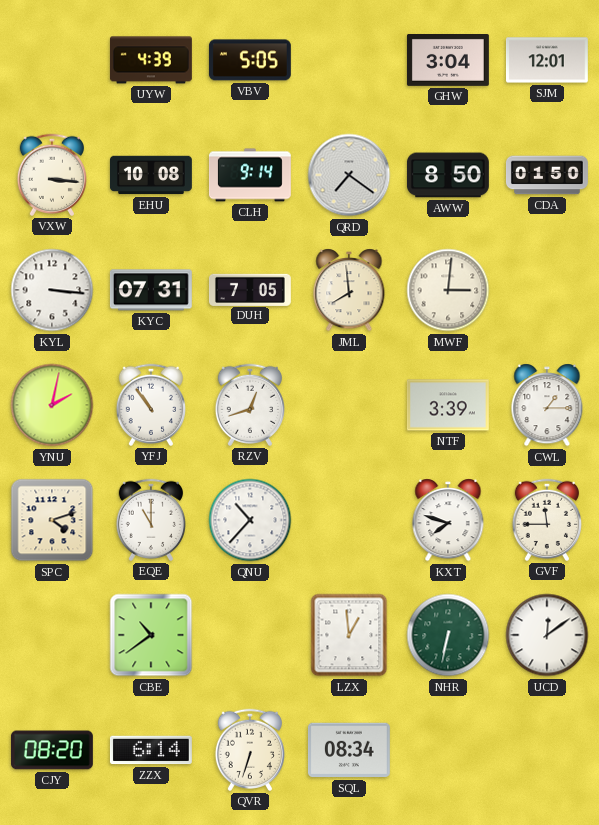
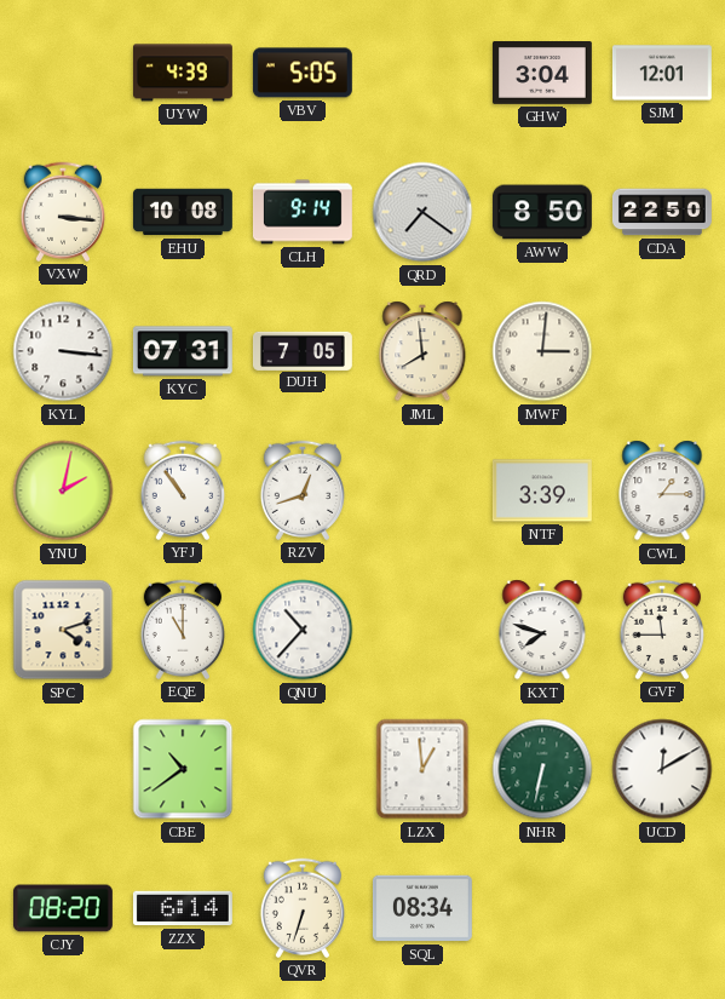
CDA: 01:50 -> 22:50 (662, 212)
UCD: 12:09 -> 12:10 (662, 769)
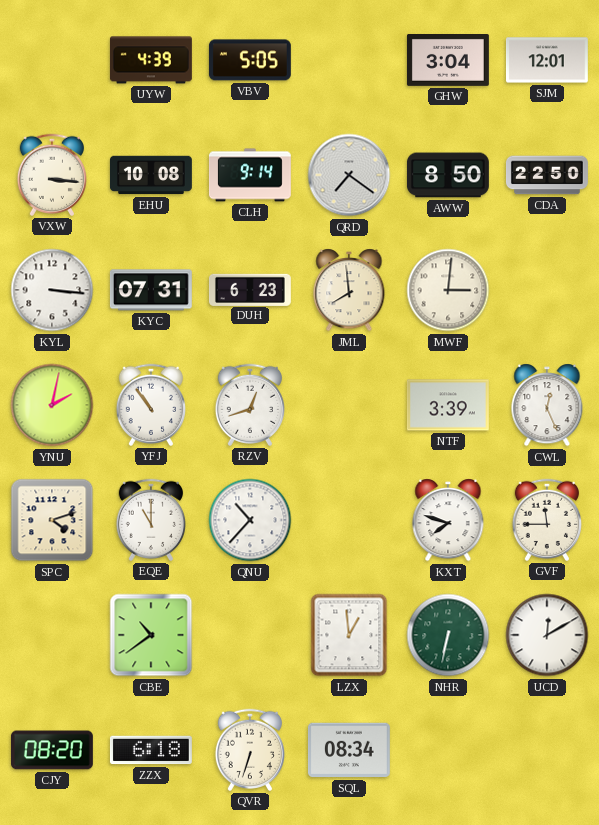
DUH: 7:05 -> 6:23 (250, 289)
CWL: 1:15 -> 12:26 (547, 405)
ZZX: 6:14 -> 6:18 (151, 750)
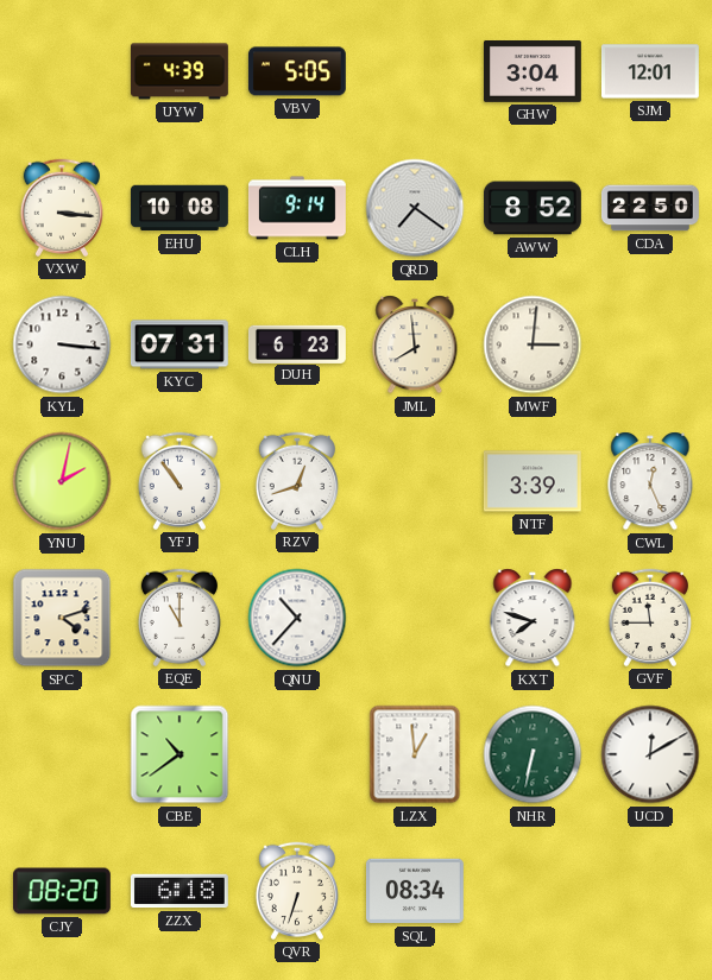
AWW: 8:50 -> 8:52 (533, 208)
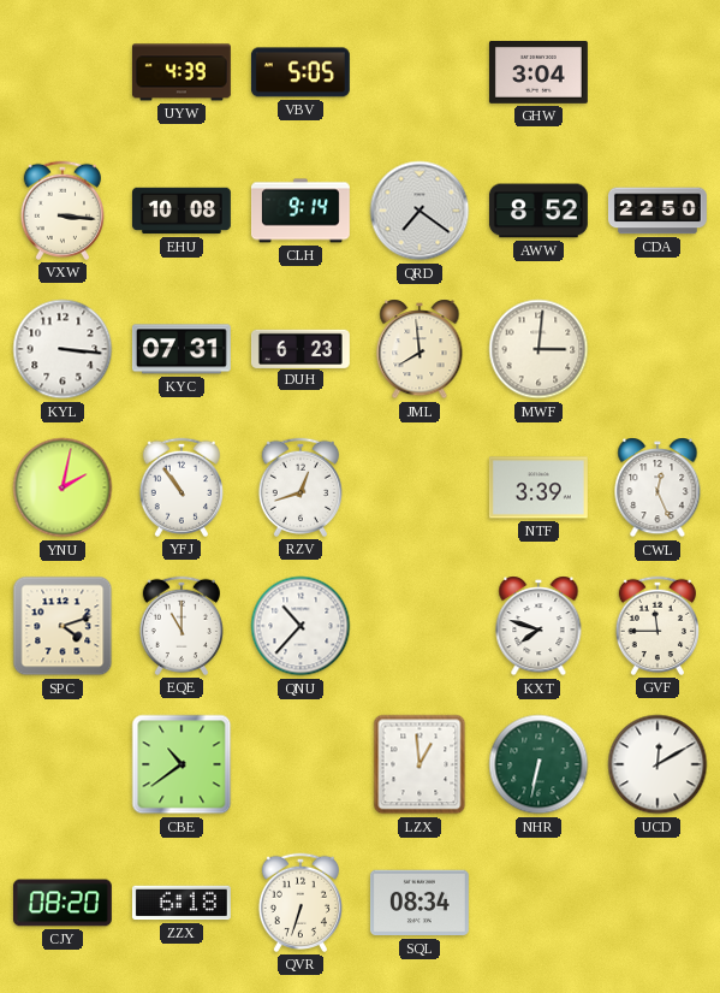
SJM: 12:01 -> none (650, 71)
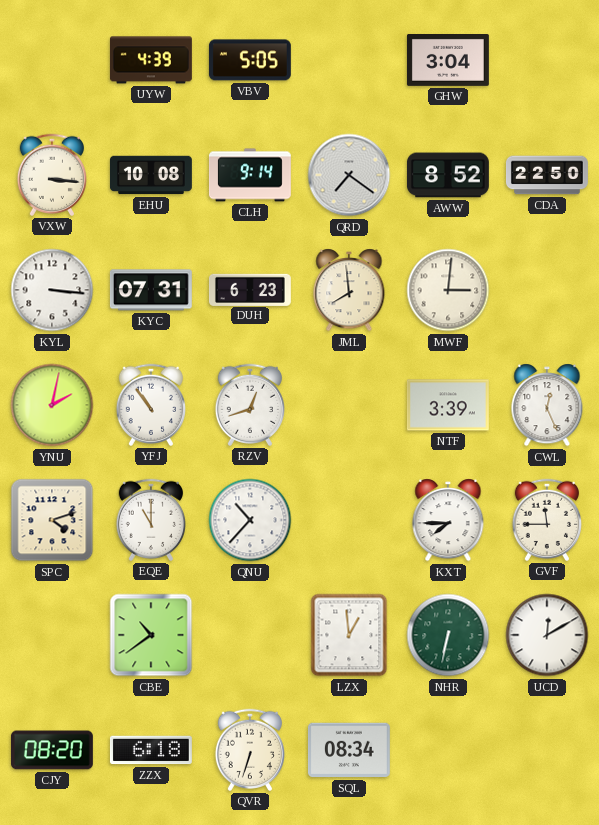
KXT: 7:48 -> 7:45 (448, 520)
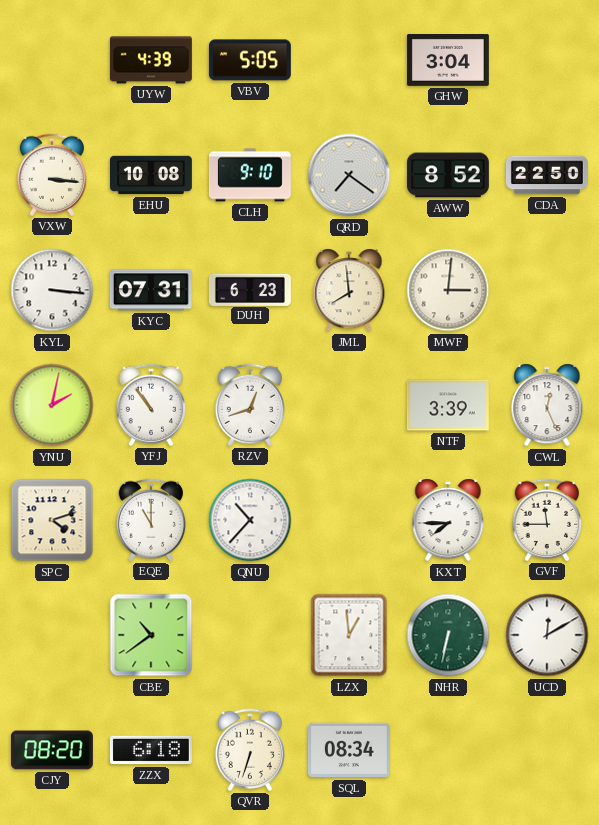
CLH: 9:14 -> 9:10 (250, 175)
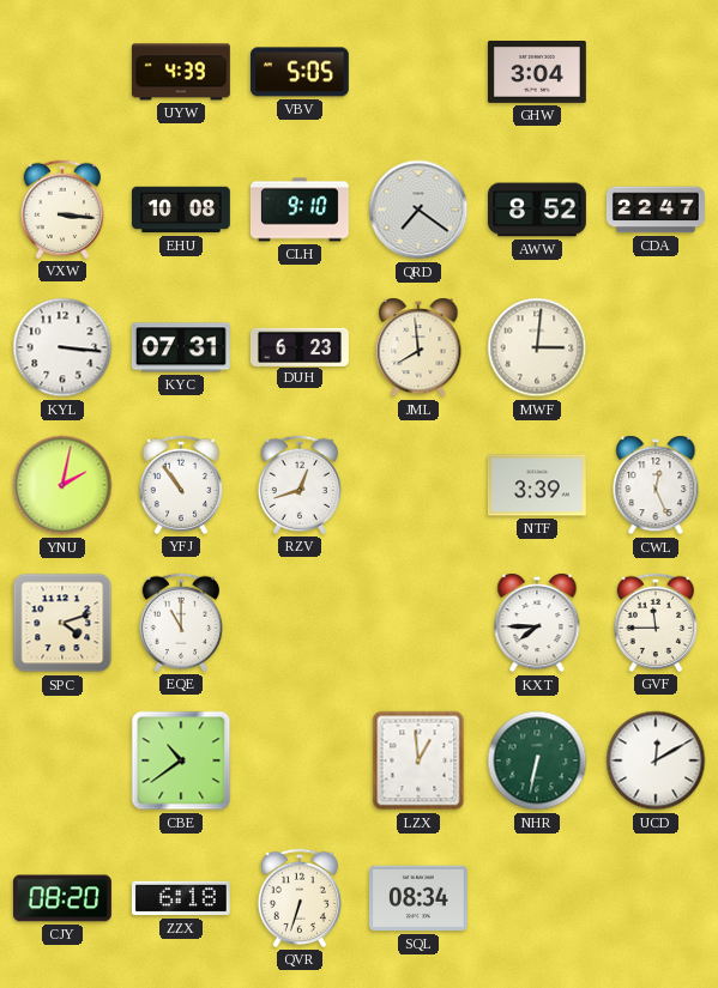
CDA: 22:50 -> 22:47 (656, 210)
QNU: 10:37 -> none (250, 520)
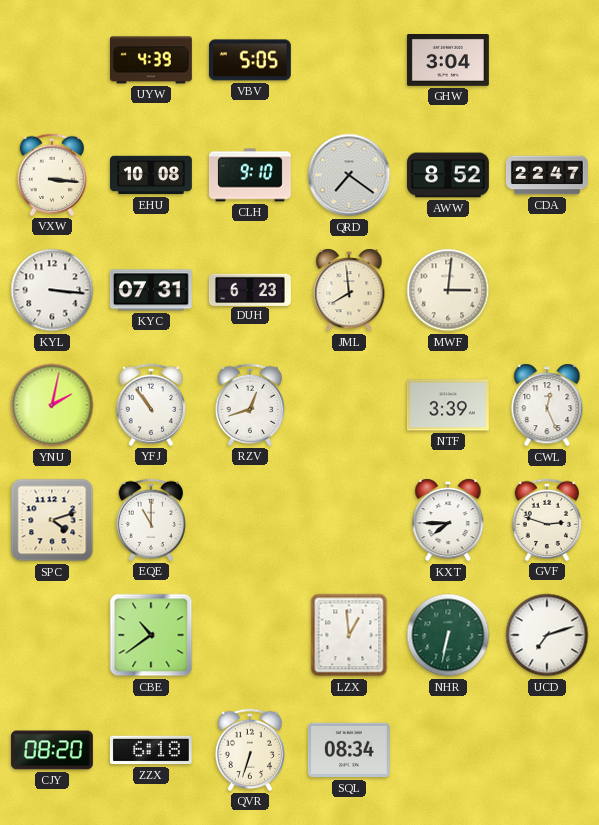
GVF: 11:45 -> 2:48 (546, 520)
UCD: 12:10 -> 7:12 (547, 635)
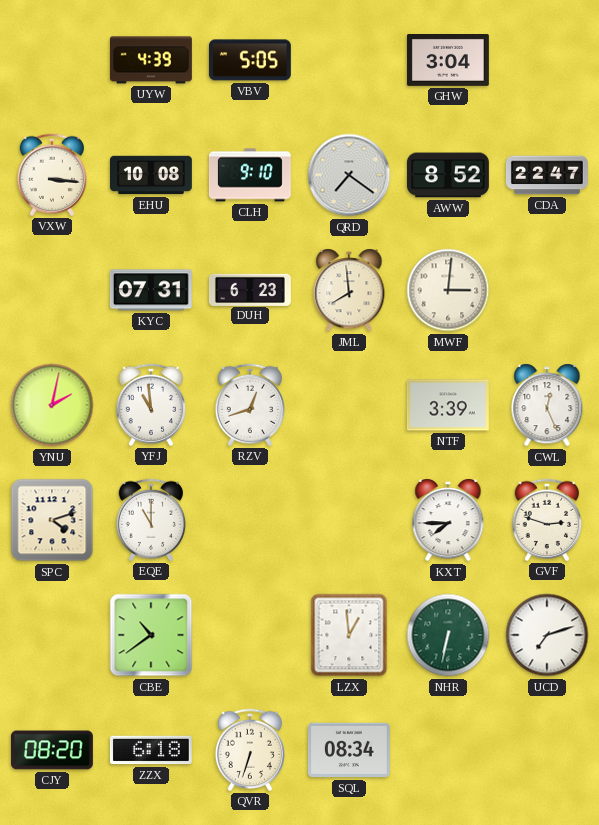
KYL: 3:16 -> none (52, 290)
YFJ: 10:54 -> 10:59 (150, 405)
